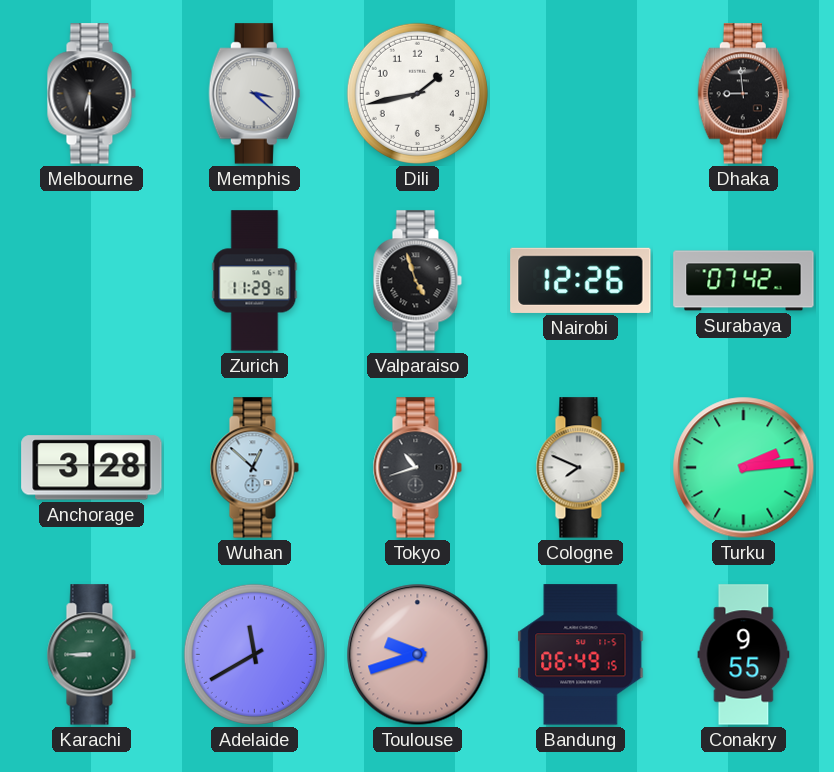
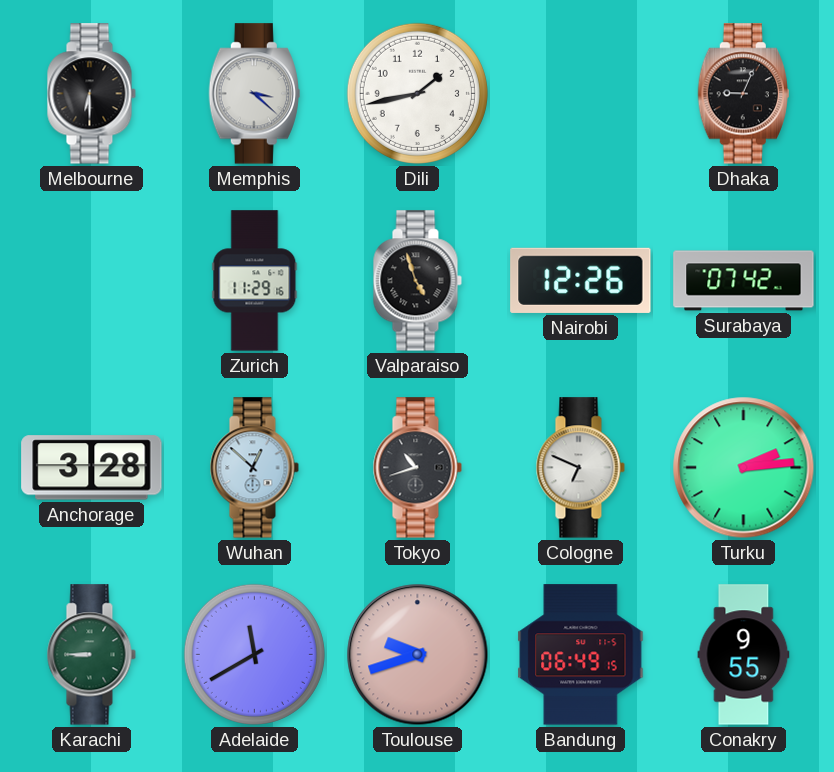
Dhaka: 8:59 -> 9:04 (743, 94)
Cologne: 7:49 -> 6:49 (580, 468)
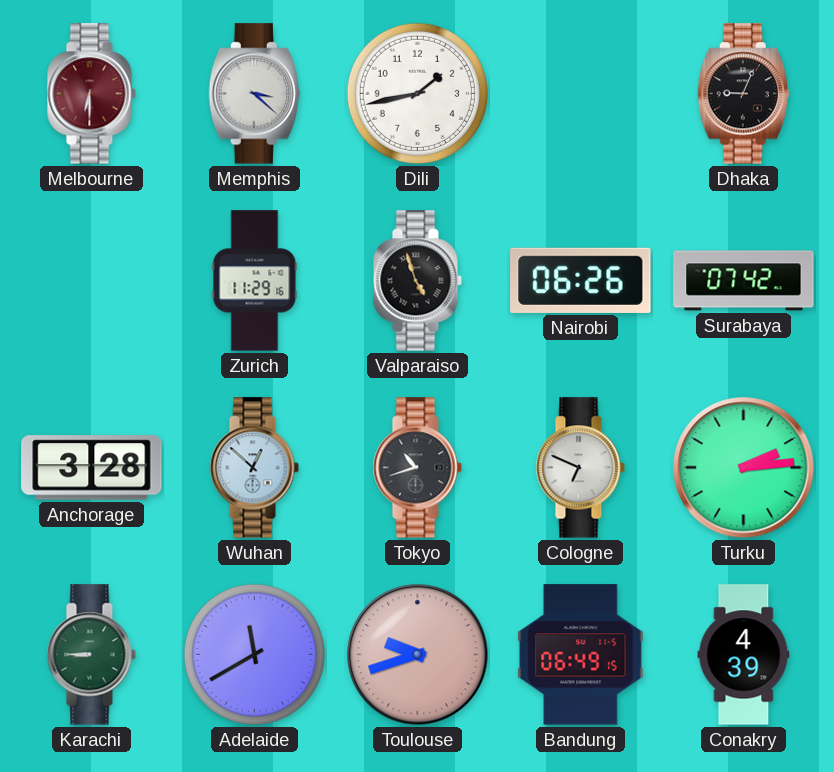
Melbourne dial: black -> burgundy (91, 94)
Nairobi: 12:26 -> 06:26 (581, 280)
Conakry: 9:55 -> 4:39 (744, 655)
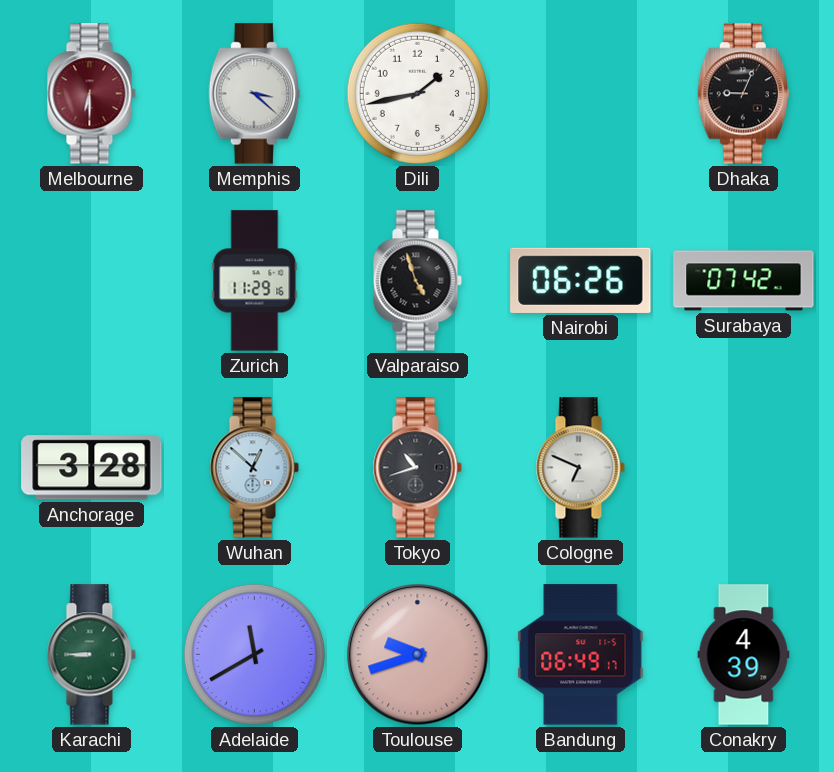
Turku: 2:14 -> none (744, 468)
Bandung: 06:49:15 -> 06:49:17 (581, 655)
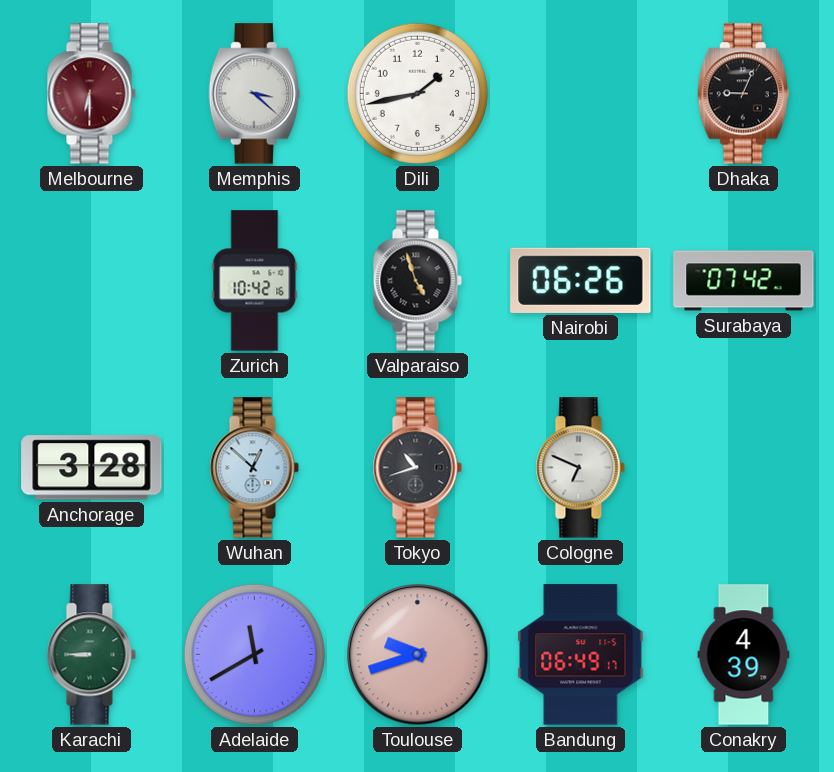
Zurich: 11:29 -> 10:42 (255, 281)
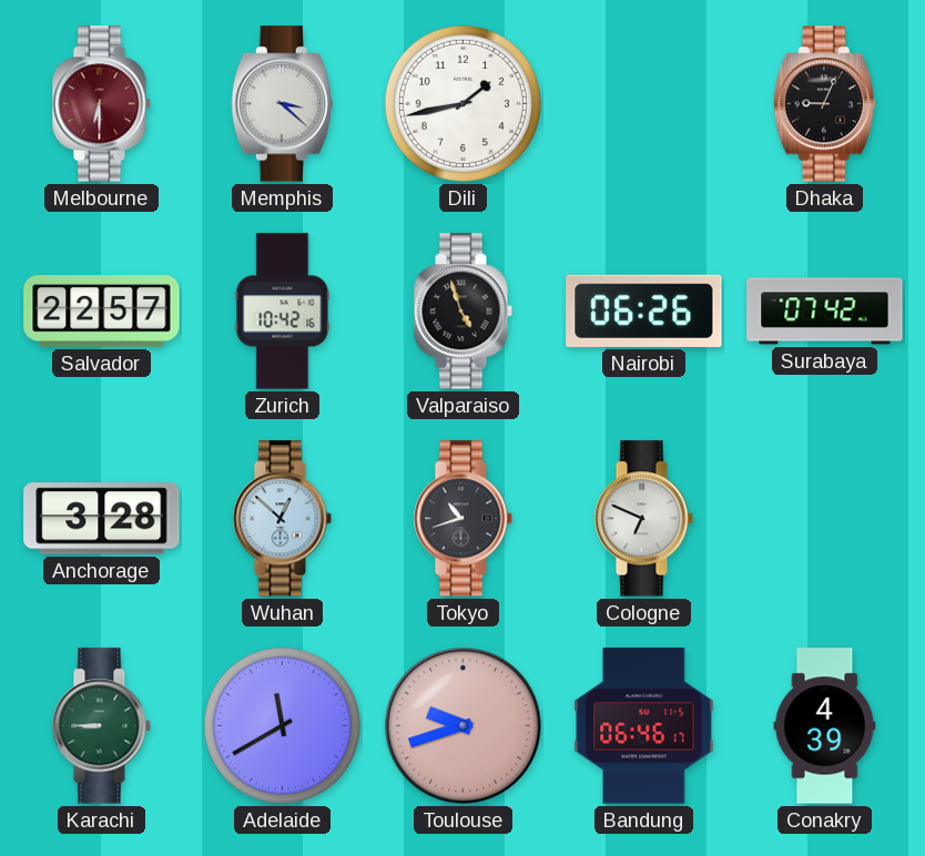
Salvador: none -> 22:57 (102, 312)
Bandung: 06:49 -> 06:46 (644, 726)
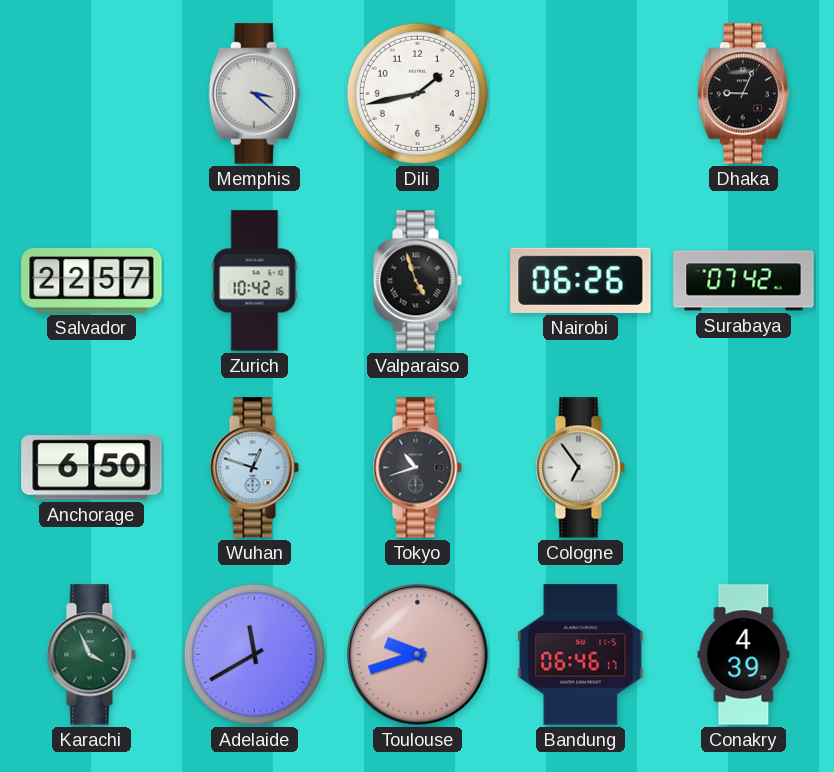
Melbourne: 6:30 -> none (101, 104)
Anchorage: 3:28 -> 6:50 (92, 468)
Wuhan: 12:52 -> 12:48 (254, 468)
Cologne: 6:49 -> 6:54 (580, 468)
Karachi: 8:45 -> 3:56 (91, 655)
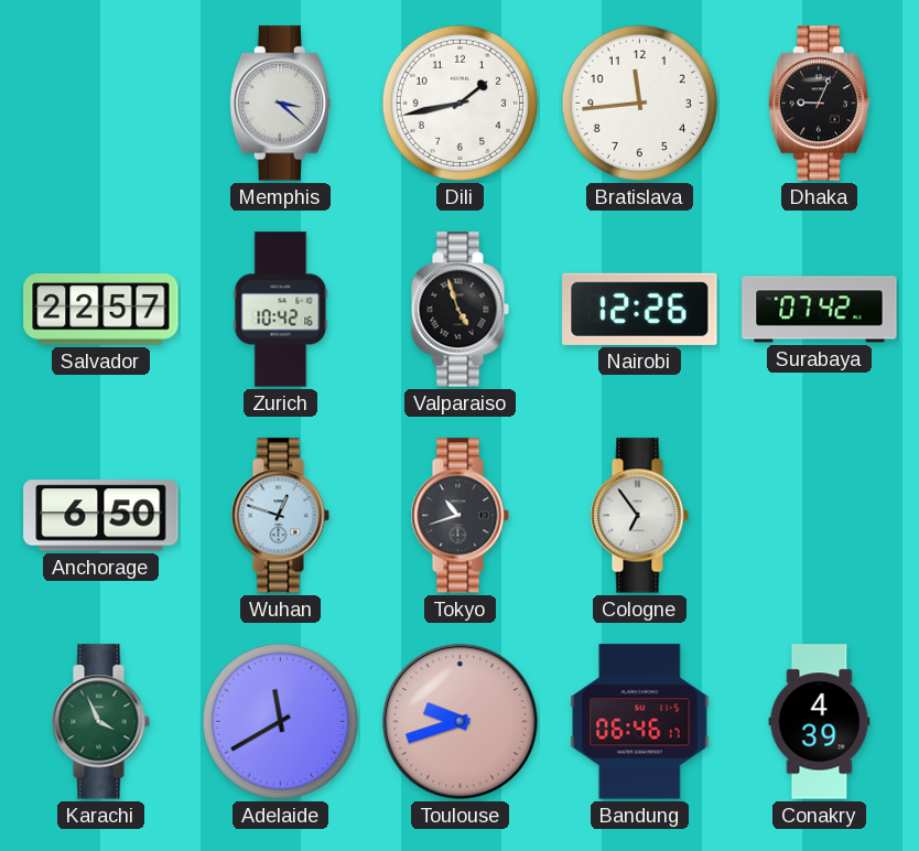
Bratislava: none -> 11:44 (639, 103)
Nairobi: 06:26 -> 12:26 (640, 309)
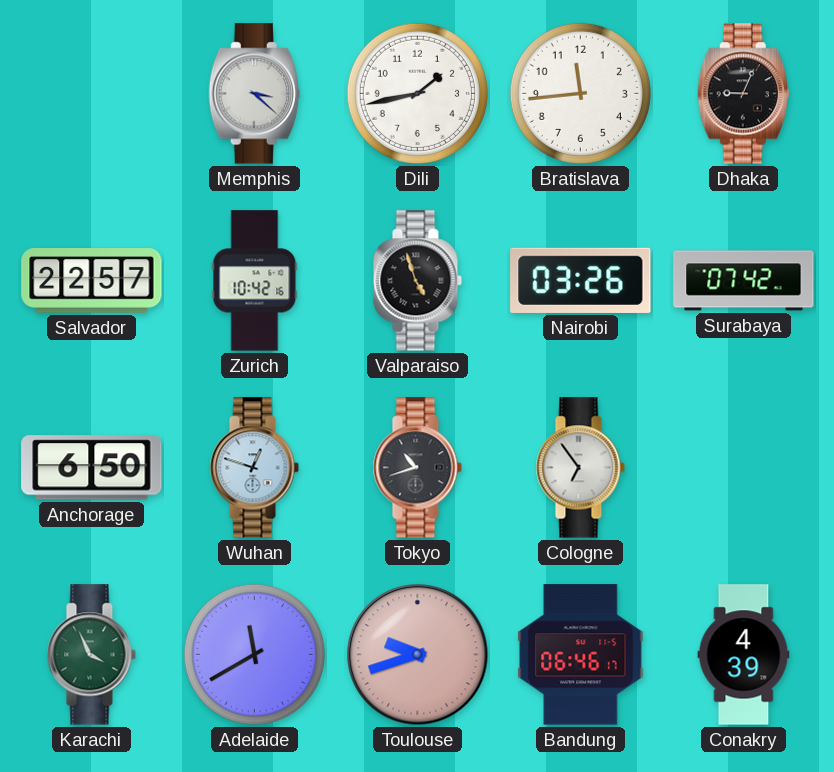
Nairobi: 12:26 -> 03:26 (581, 280)
